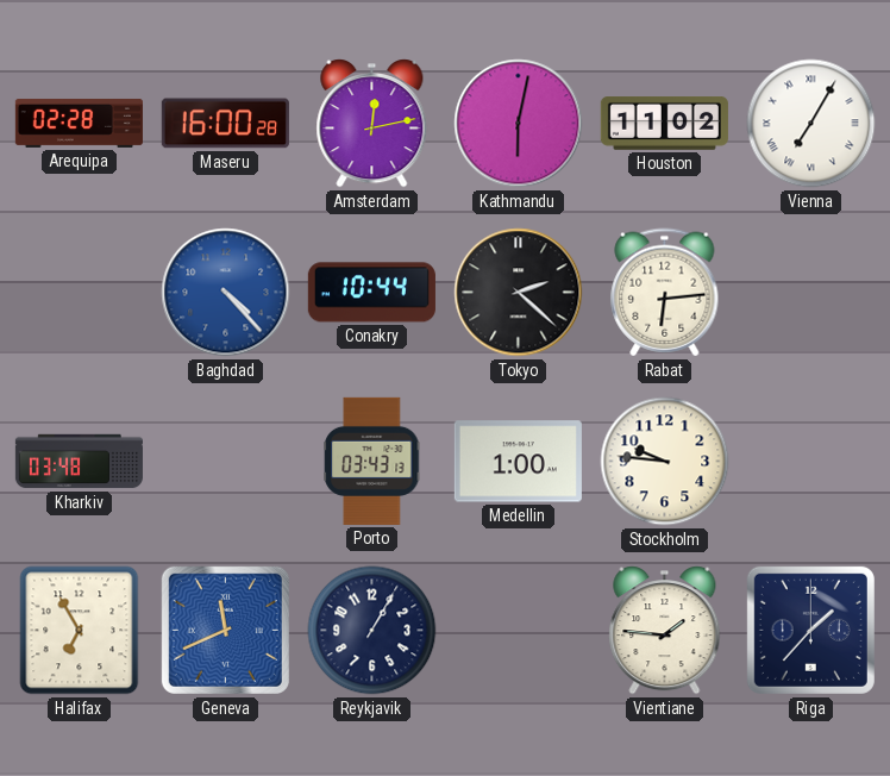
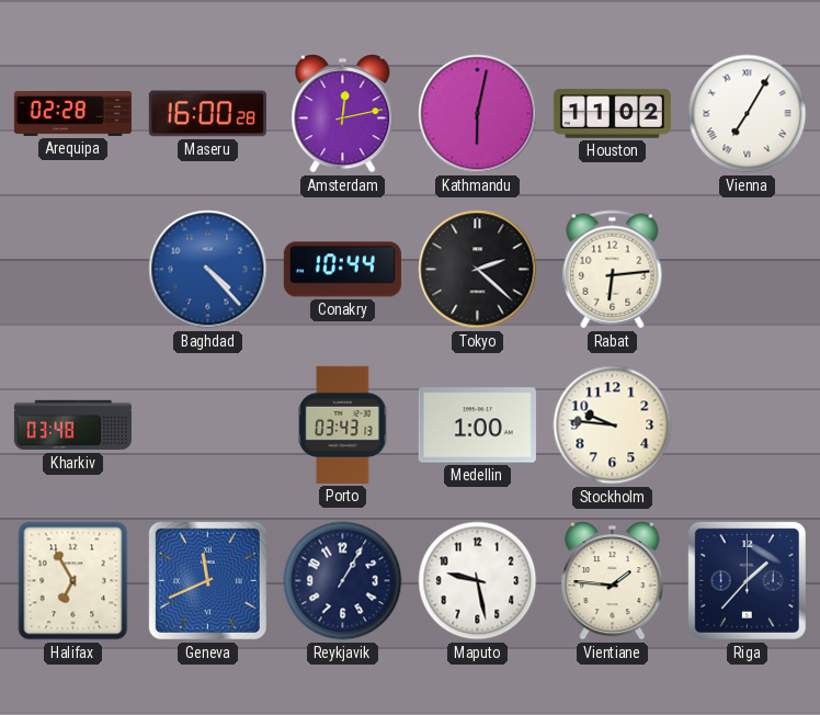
Maputo: none -> 9:28 (478, 581)
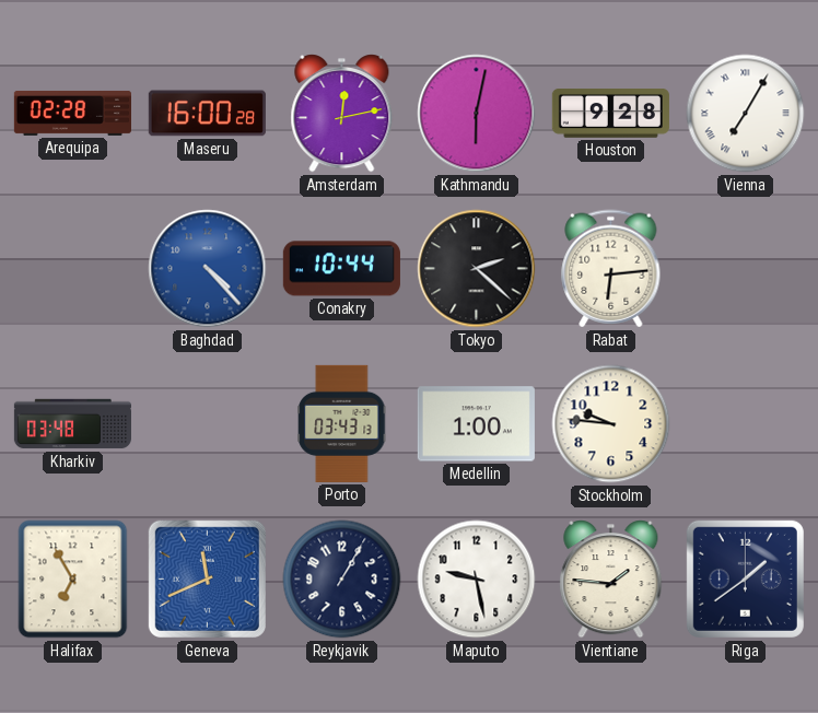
Houston: 11:02 -> 9:28 (610, 114)
Riga: 1:37 -> 1:39 (745, 578)
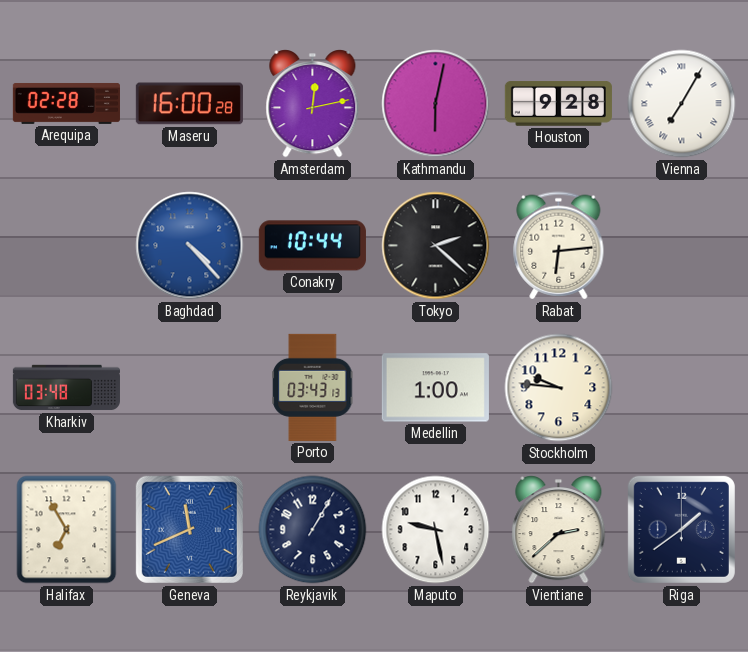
Vientiane: 1:46 -> 2:38 (559, 530)
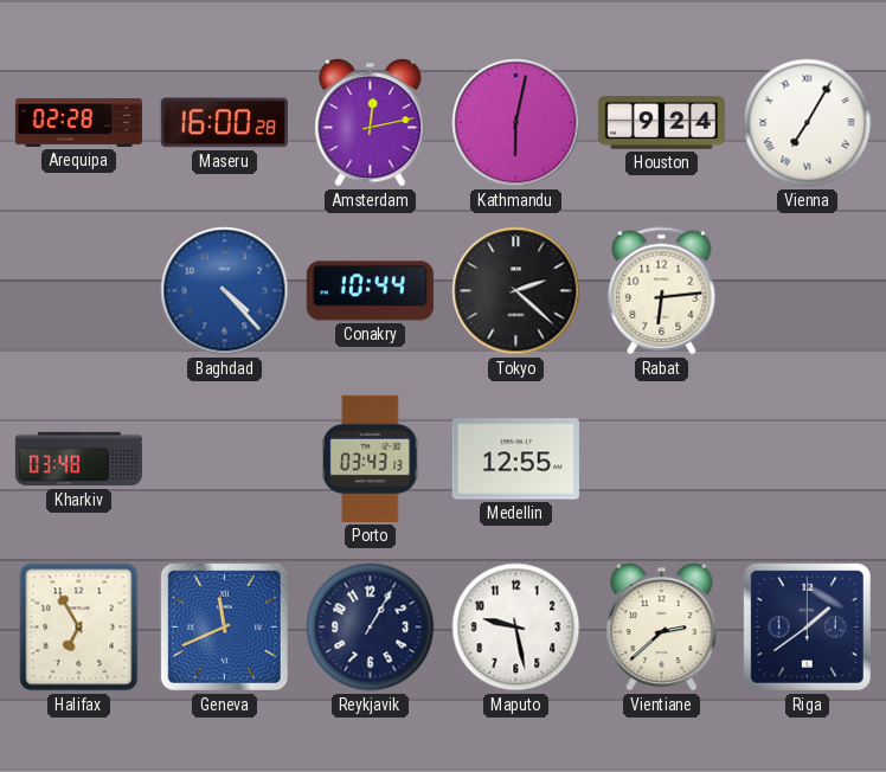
Houston: 9:28 -> 9:24 (661, 123)
Medellin: 1:00 -> 12:55 (515, 459)
Stockholm: 9:46 -> none (559, 388)
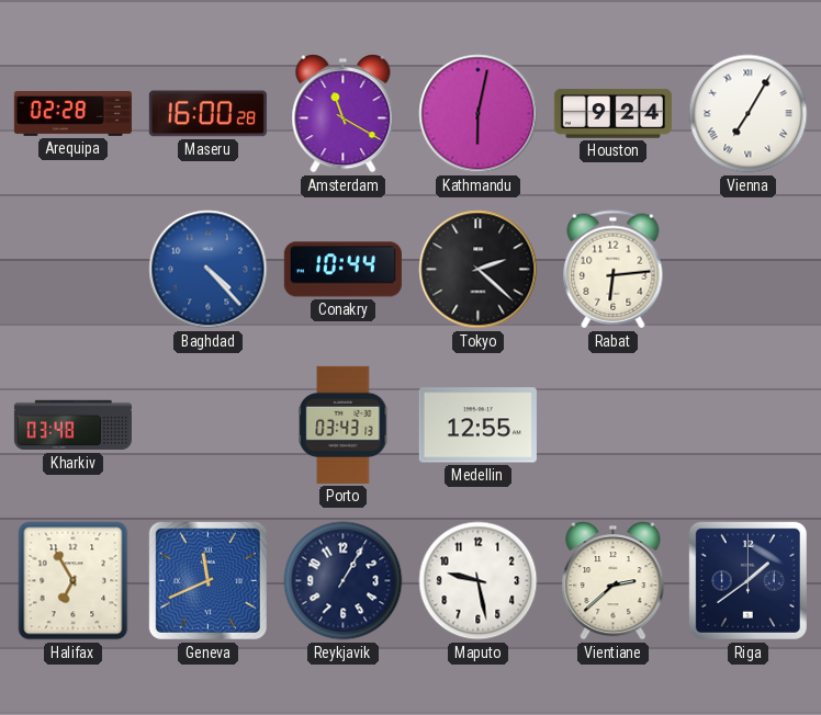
Amsterdam: 12:13 -> 11:20 (344, 114)
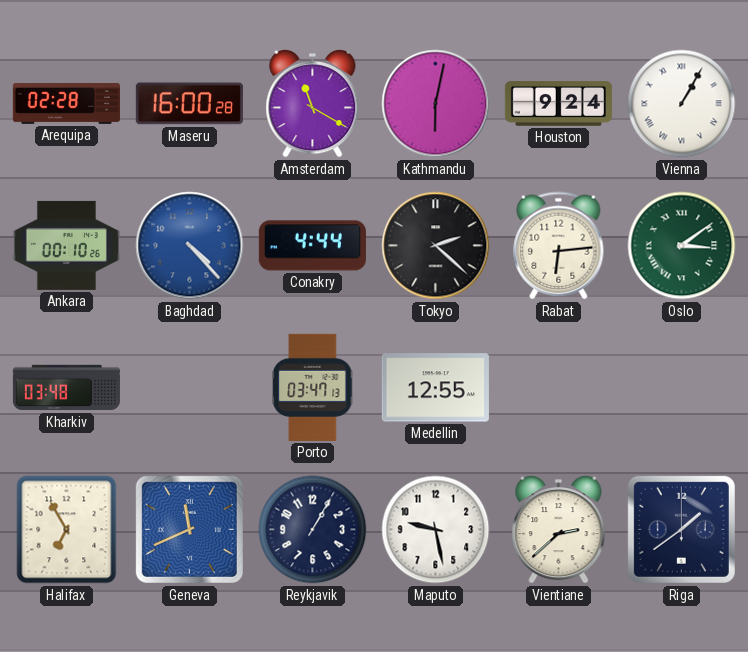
Vienna: 7:05 -> 1:05 (682, 104)
Ankara: none -> 00:10 (66, 245)
Conakry: 10:44 -> 4:44 (312, 246)
Oslo: none -> 3:09 (682, 246)
Porto: 03:43 -> 03:47 (313, 387)
